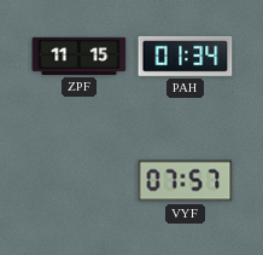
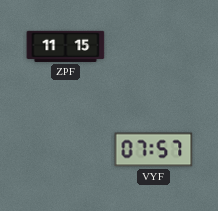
PAH: 01:34 -> none (186, 56)
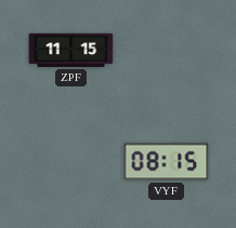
VYF: 07:57 -> 08:15 (167, 162)
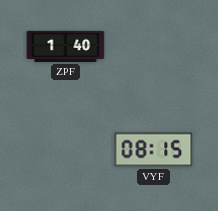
ZPF: 11:15 -> 1:40 (66, 46)
